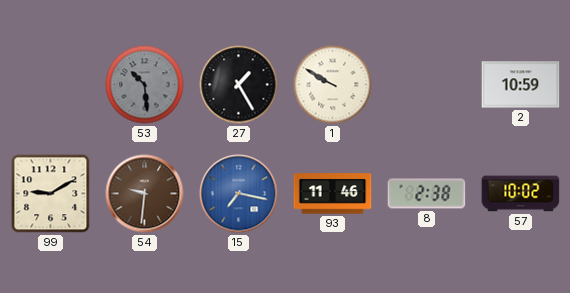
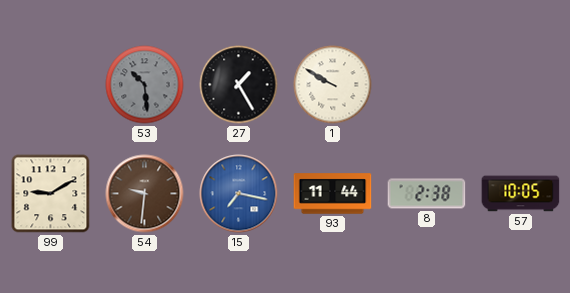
2: 10:59 -> none (521, 85)
93: 11:46 -> 11:44 (333, 194)
57: 10:02 -> 10:05 (521, 194)
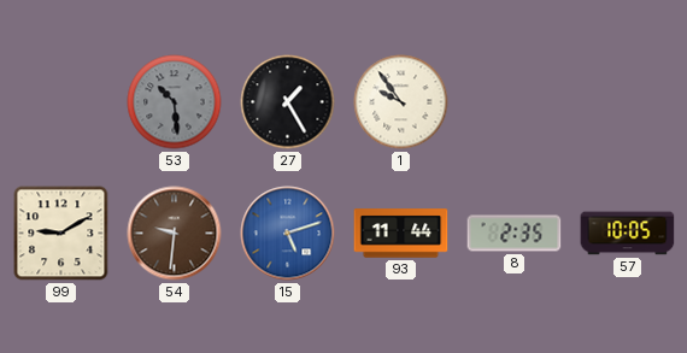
1: 9:50 -> 9:54 (401, 102)
15: 7:17 -> 5:12 (288, 234)
8: 2:38 -> 2:35 (515, 234)
